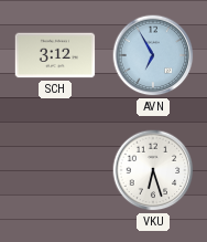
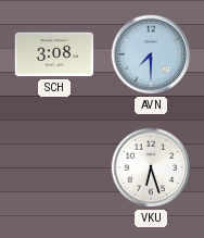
SCH: 3:12 -> 3:08 (54, 54)
AVN: 6:55 -> 7:30 (151, 54)
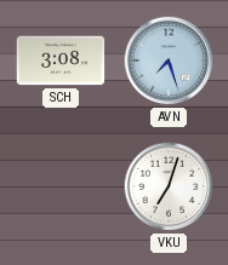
AVN: 7:30 -> 7:27 (169, 61)
VKU: 6:27 -> 7:03 (169, 186)
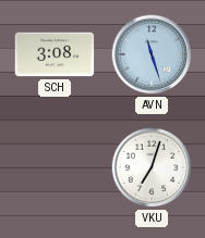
AVN: 7:27 -> 11:27 (152, 54)
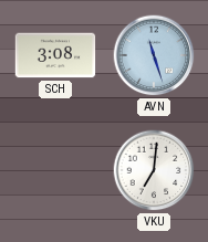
VKU: 7:03 -> 7:01 (154, 170)
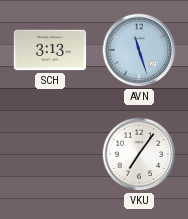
SCH: 3:08 -> 3:13 (50, 50)
VKU: 7:01 -> 7:06 (139, 154)
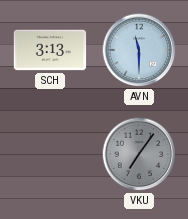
AVN: 11:27 -> 11:30 (139, 50)
VKU dial: white -> grey (139, 154)
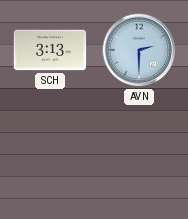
AVN: 11:30 -> 2:30 (139, 50)
VKU: 7:06 -> none (139, 154)
